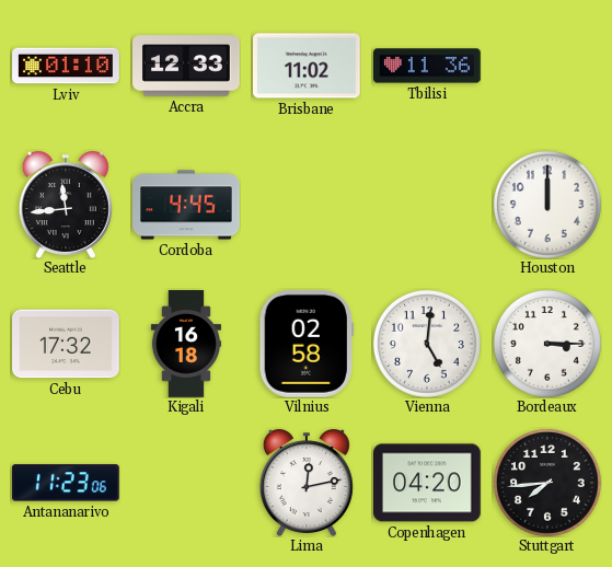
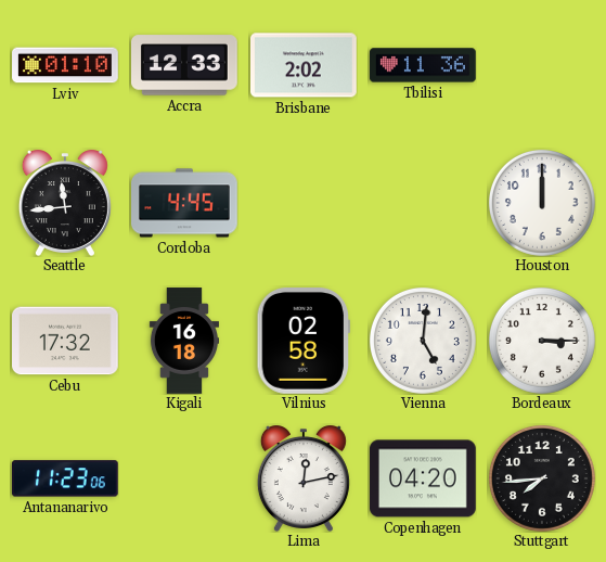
Brisbane: 11:02 -> 2:02 (305, 65)
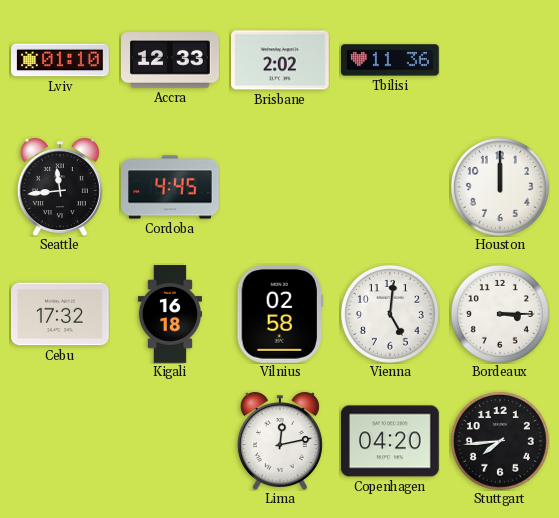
Antananarivo: 11:23 -> none (65, 478)
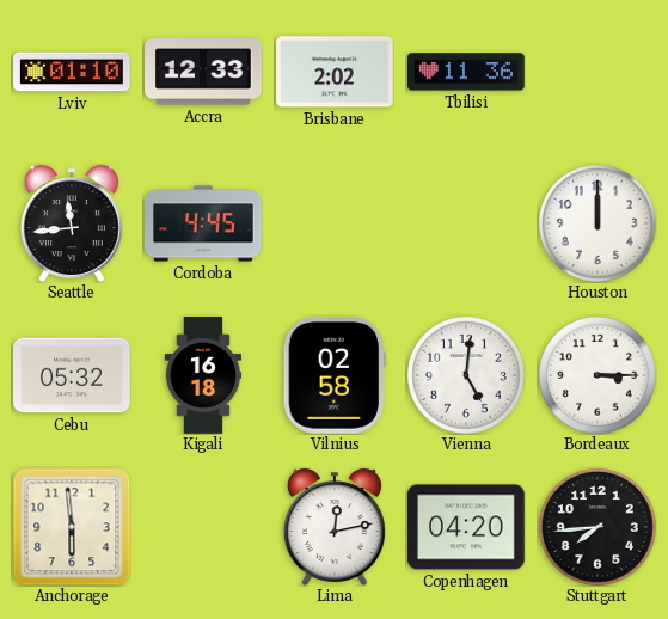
Cebu: 17:32 -> 05:32 (73, 375)
Anchorage: none -> 5:59 (72, 527)
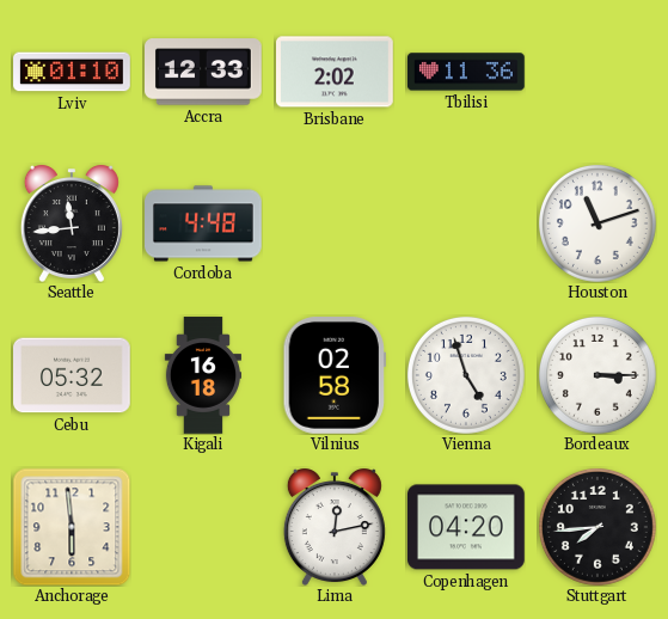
Cordoba: 4:45 -> 4:48 (204, 223)
Houston: 12:00 -> 11:12 (597, 223)
Vienna: 5:01 -> 4:57 (466, 375)
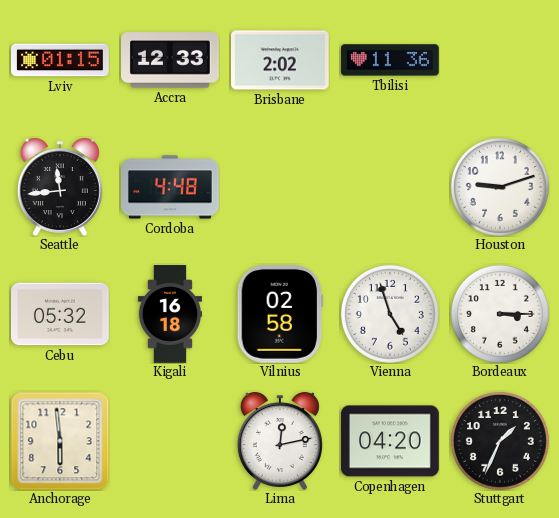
Lviv: 01:10 -> 01:15 (60, 60)
Houston: 11:12 -> 9:12 (500, 187)
Stuttgart: 7:44 -> 1:34 (500, 441)
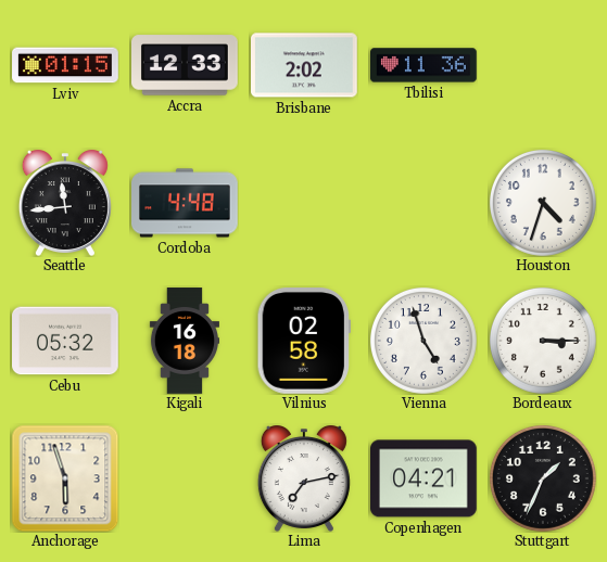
Houston: 9:12 -> 4:33 (543, 203)
Anchorage: 5:59 -> 5:57 (65, 478)
Lima: 12:13 -> 7:13 (304, 478)
Copenhagen: 04:20 -> 04:21 (425, 478)
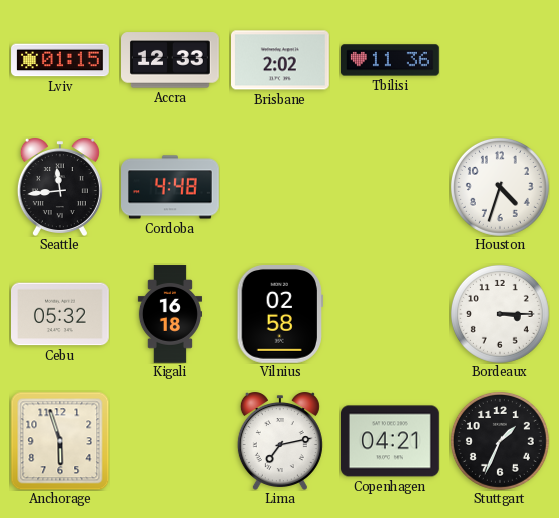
Vienna: 4:57 -> none (423, 341)
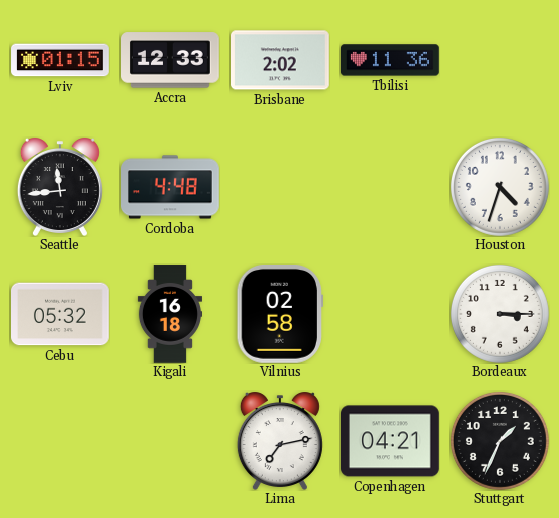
Anchorage: 5:57 -> none (60, 441)
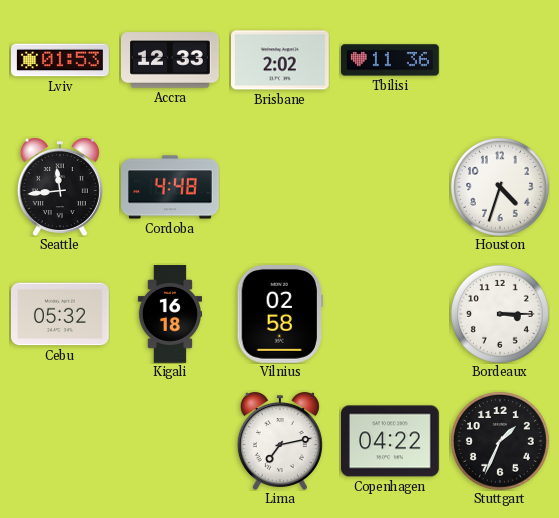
Lviv: 01:15 -> 01:53 (60, 60)
Copenhagen: 04:21 -> 04:22 (391, 441)
